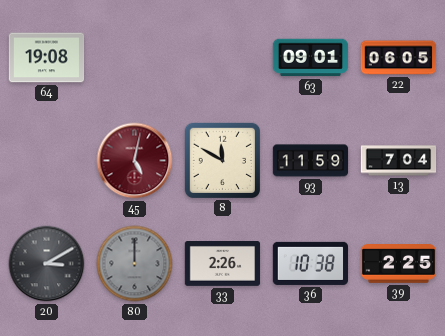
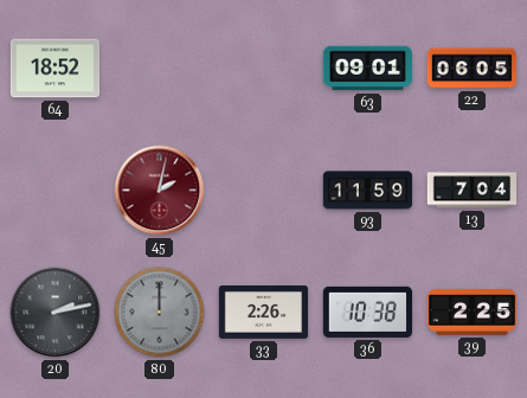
64: 19:08 -> 18:52 (56, 69)
45: 5:02 -> 2:02 (160, 191)
8: 11:50 -> none (222, 160)
20: 3:10 -> 2:13 (56, 313)
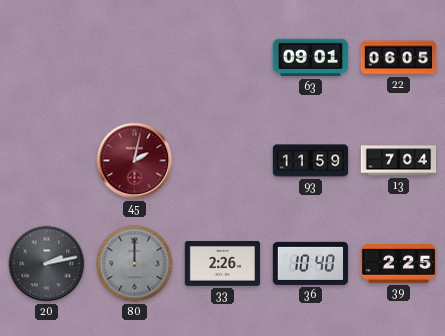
64: 18:52 -> none (56, 69)
36: 10:38 -> 10:40 (311, 263)
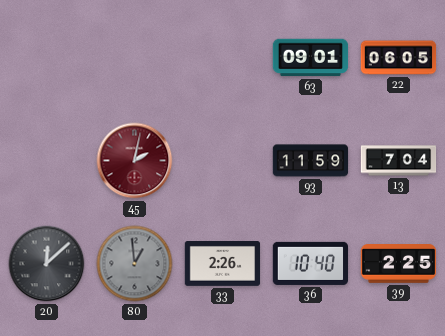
20: 2:13 -> 12:08 (47, 264)
80: 12:00 -> 12:59 (135, 264)
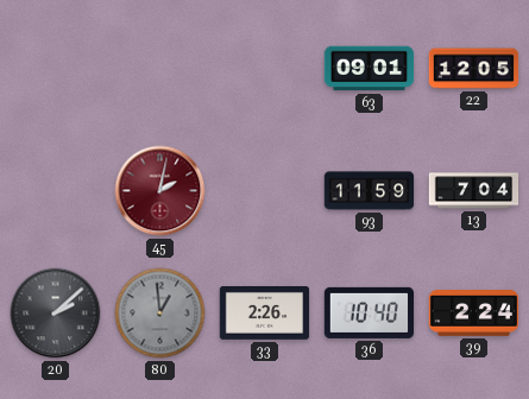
22: 06:05 -> 12:05 (474, 69)
20: 12:08 -> 2:08 (56, 313)
39: 2:25 -> 2:24 (474, 313)
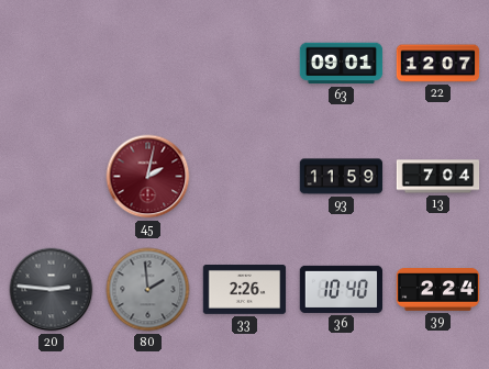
22: 12:05 -> 12:07 (438, 64)
20: 2:08 -> 2:46 (52, 290)
80: 12:59 -> 1:59 (148, 290)
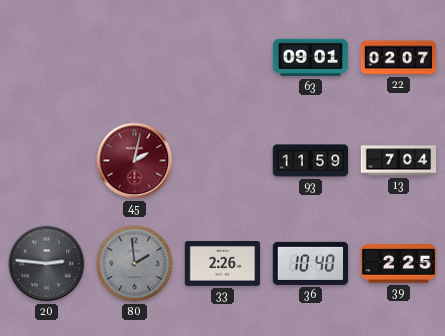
22: 12:07 -> 02:07 (399, 58)
39: 2:24 -> 2:25 (399, 264)
